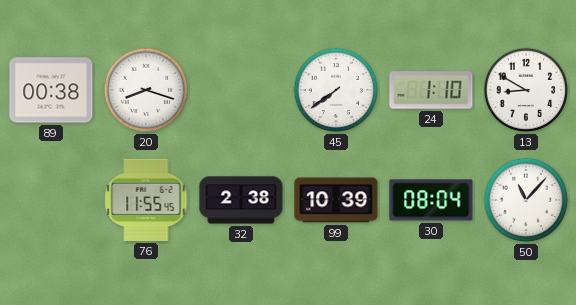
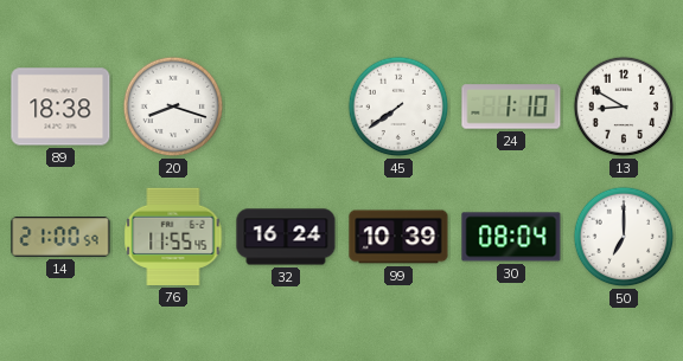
89: 00:38 -> 18:38 (60, 107)
14: none -> 21:00 (60, 238)
32: 2:38 -> 16:24 (286, 237)
50: 11:07 -> 7:00 (624, 237)
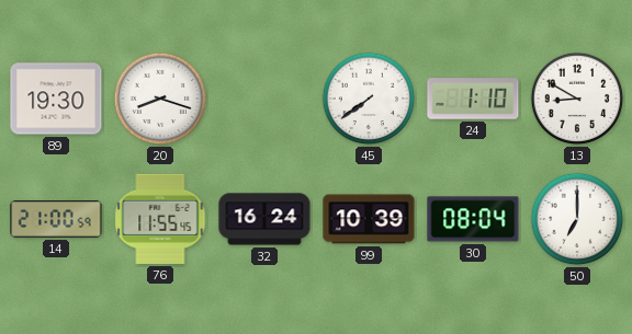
89: 18:38 -> 19:30 (56, 99)
